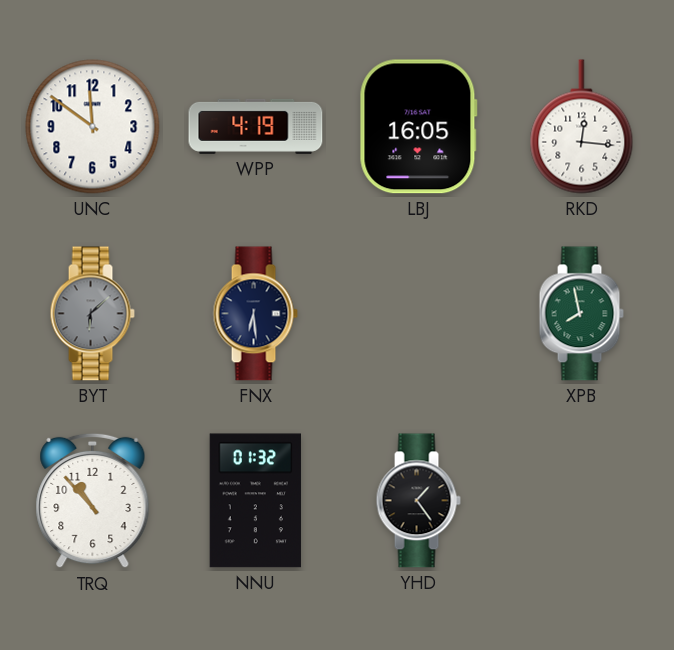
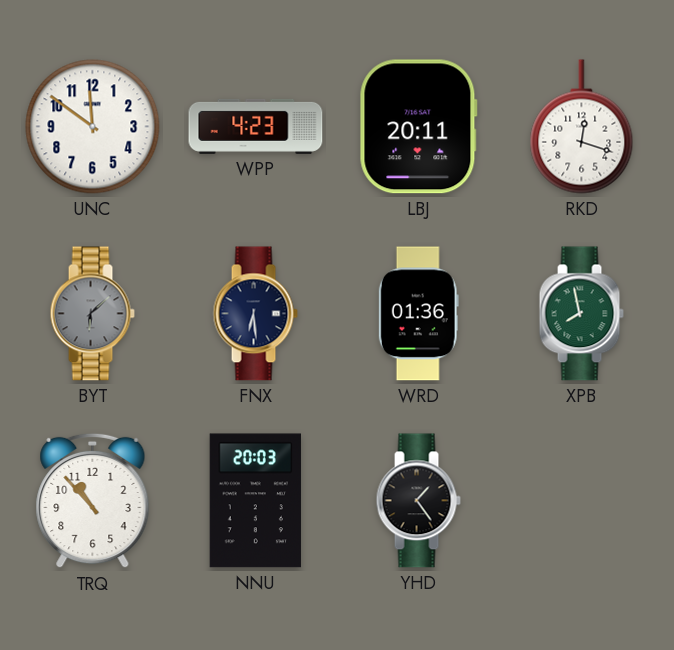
WPP: 4:19 -> 4:23 (256, 126)
LBJ: 16:05 -> 20:11 (418, 127)
RKD: 12:16 -> 12:18 (582, 127)
WRD: none -> 01:36 (418, 314)
NNU: 01:32 -> 20:03 (255, 501)
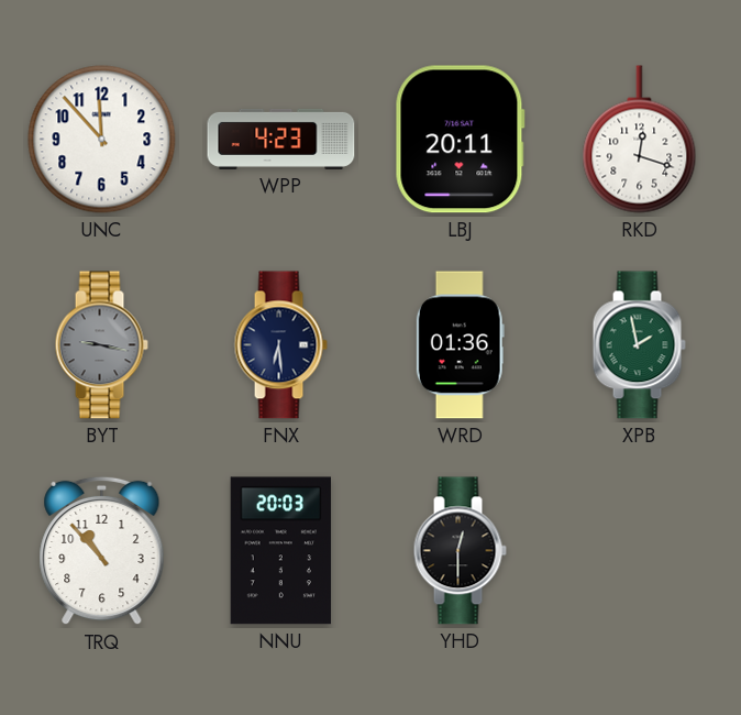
UNC: 11:51 -> 11:53 (102, 140)
BYT: 6:08 -> 9:17 (101, 345)
XPB: 7:58 -> 1:58 (639, 345)
YHD: 1:24 -> 12:30 (460, 551)
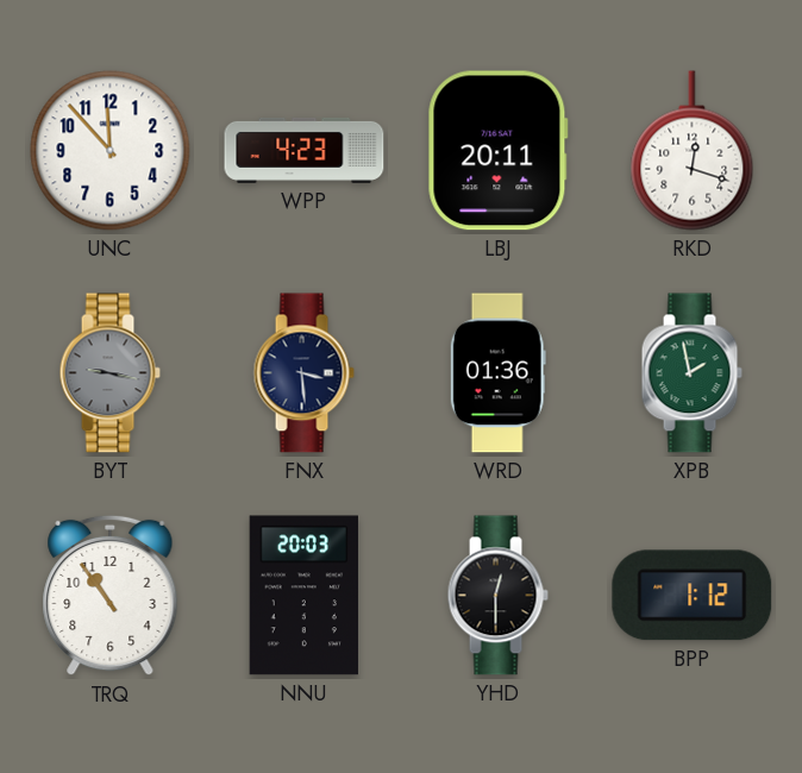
FNX: 6:29 -> 3:29 (303, 373)
TRQ: 10:53 -> 10:54 (111, 596)
BPP: none -> 1:12 (693, 596)
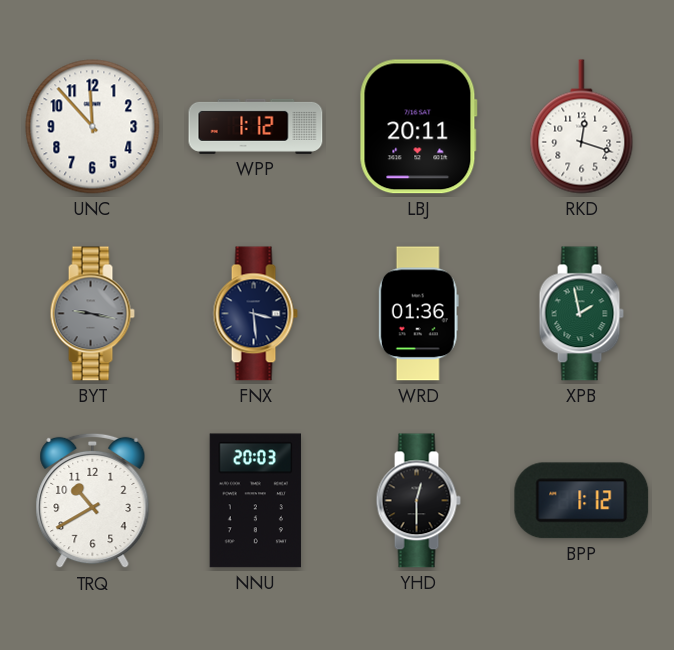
WPP: 4:23 -> 1:12 (256, 126)
TRQ: 10:54 -> 10:40 (93, 501)
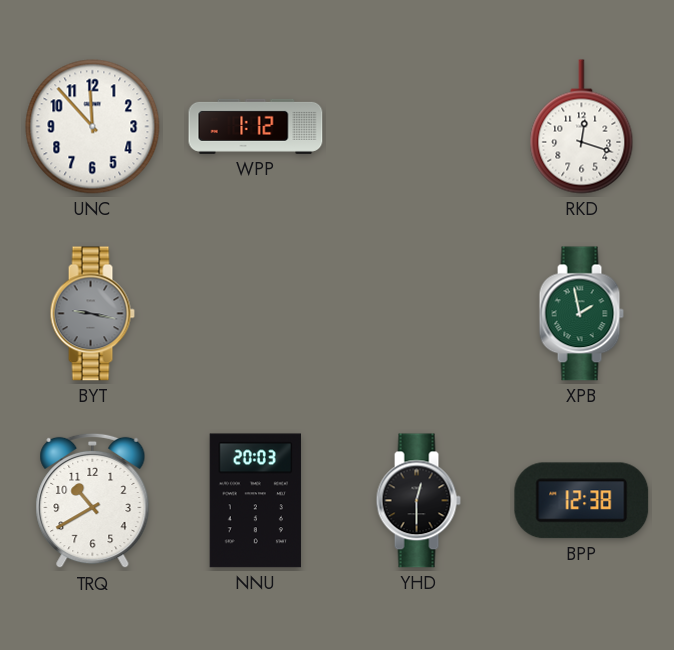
LBJ: 20:11 -> none (418, 127)
FNX: 3:29 -> none (255, 314)
WRD: 01:36 -> none (418, 314)
BPP: 1:12 -> 12:38 (582, 501)
